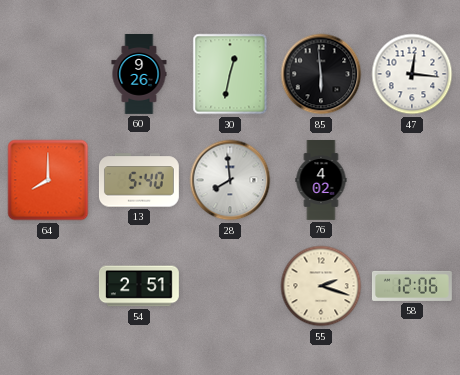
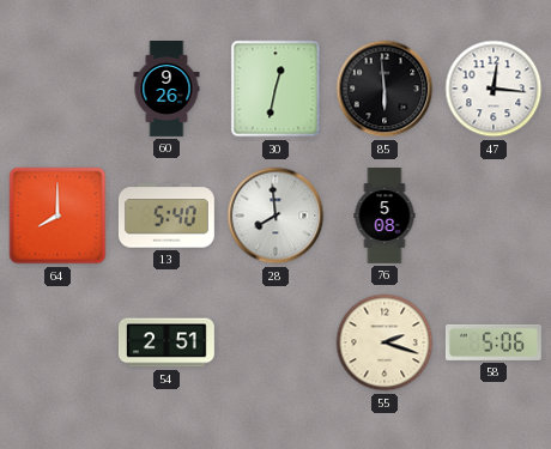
76: 4:02 -> 5:08 (385, 217)
58: 12:06 -> 5:06 (494, 342)
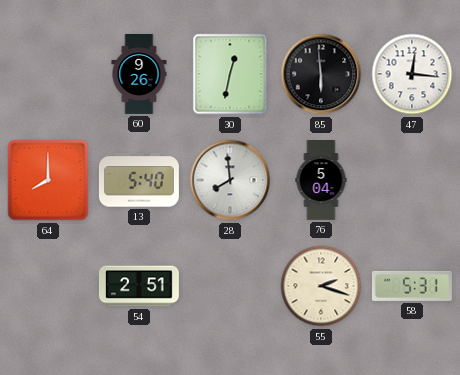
76: 5:08 -> 5:04 (321, 181)
58: 5:06 -> 5:31 (412, 286)
